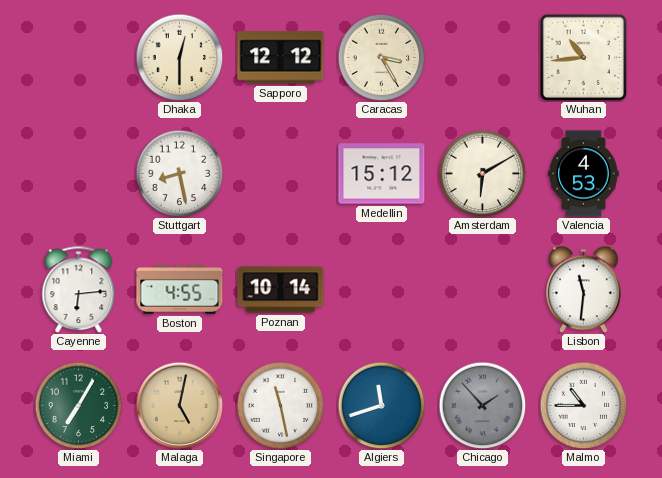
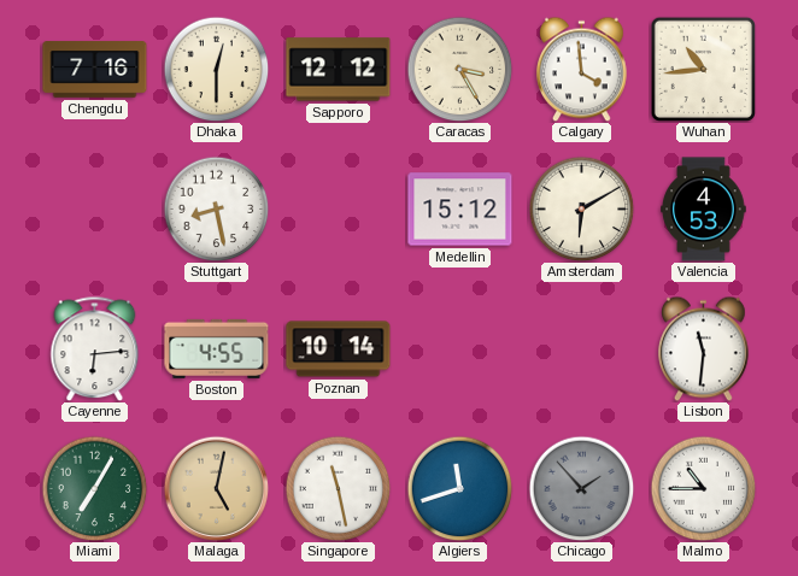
Chengdu: none -> 7:16 (95, 70)
Calgary: none -> 3:59 (582, 69)
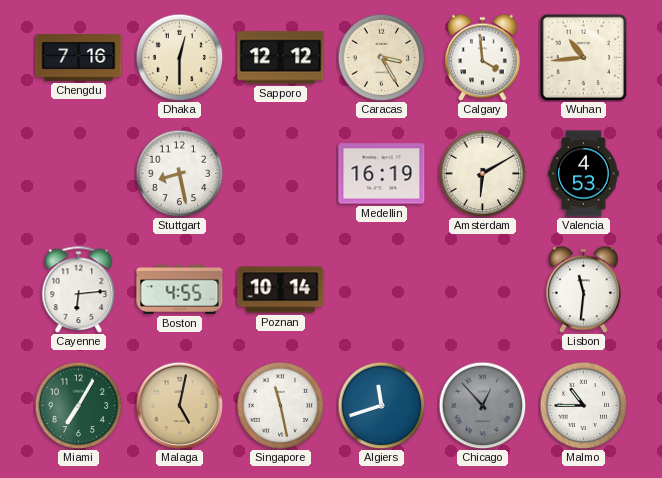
Medellin: 15:12 -> 16:19 (382, 174)
Chicago: 1:53 -> 12:53 (482, 405)
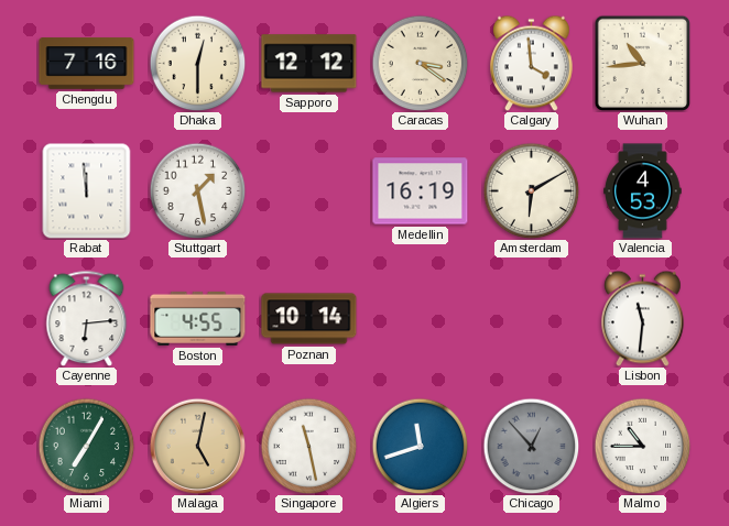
Caracas: 3:25 -> 3:21 (420, 63)
Rabat: none -> 11:59 (87, 190)
Stuttgart: 8:28 -> 1:28 (197, 190)
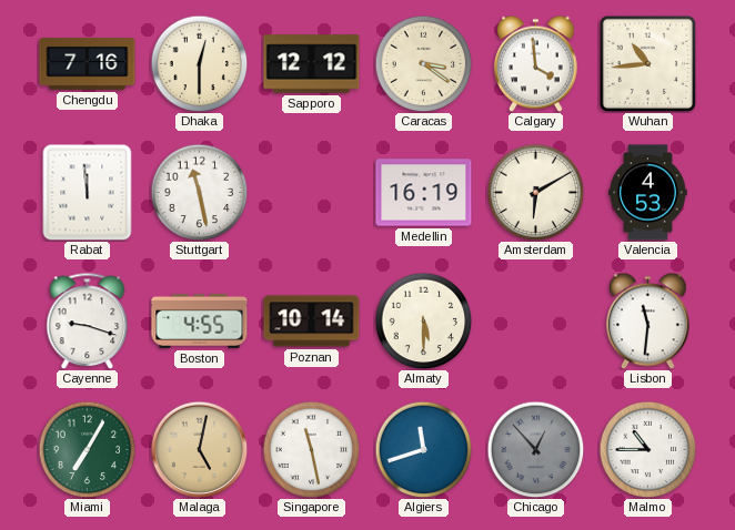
Stuttgart: 1:28 -> 11:28 (199, 192)
Cayenne: 6:14 -> 9:18 (88, 320)
Almaty: none -> 5:30 (423, 320)
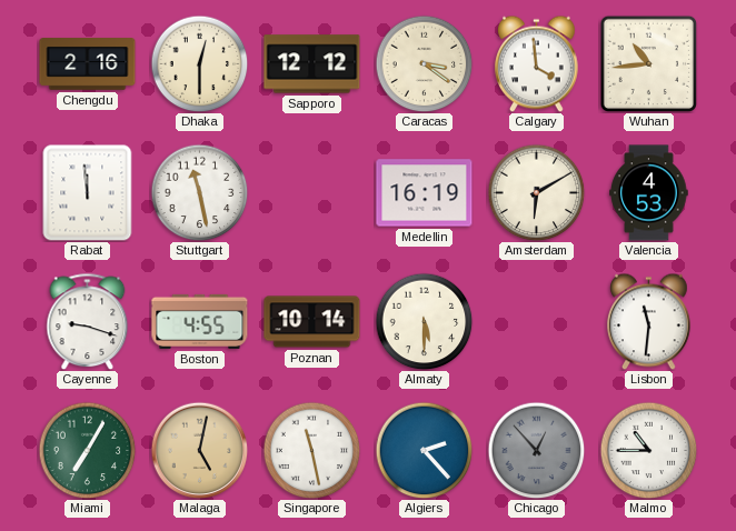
Chengdu: 7:16 -> 2:16 (88, 64)
Algiers: 11:42 -> 2:23 (424, 450)
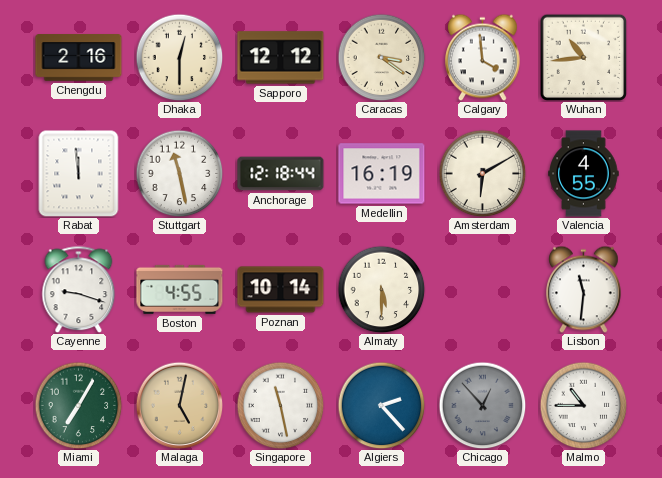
Anchorage: none -> 12:18 (281, 174)
Valencia: 4:53 -> 4:55 (584, 174)
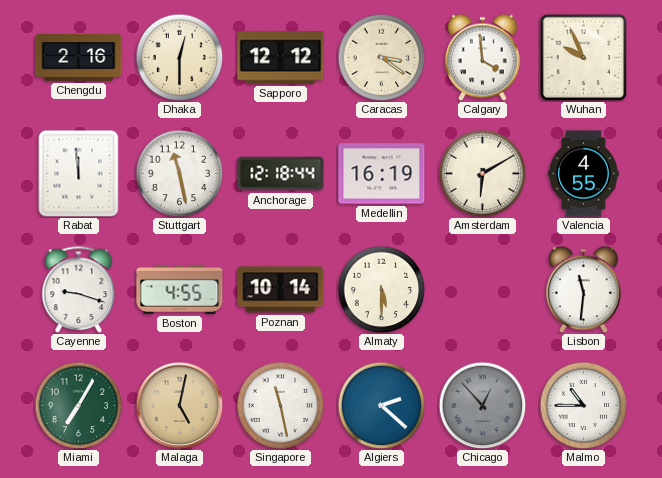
Wuhan: 10:44 -> 9:56 (583, 57)
Algiers: 2:23 -> 2:22 (381, 405)
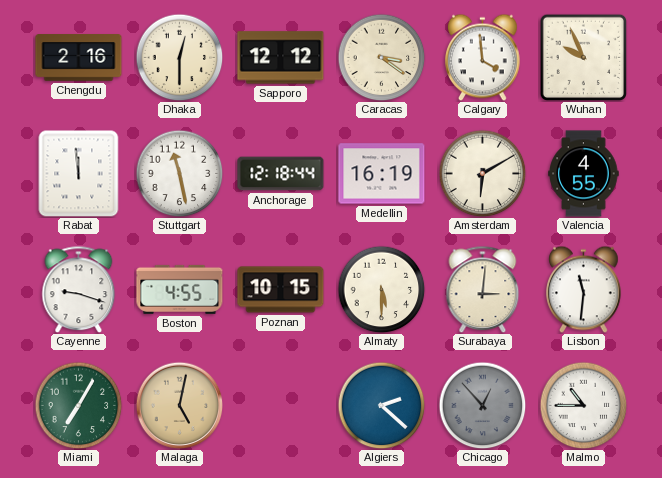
Poznan: 10:14 -> 10:15 (281, 290)
Surabaya: none -> 3:01 (483, 289)
Singapore: 11:28 -> none (280, 405)
